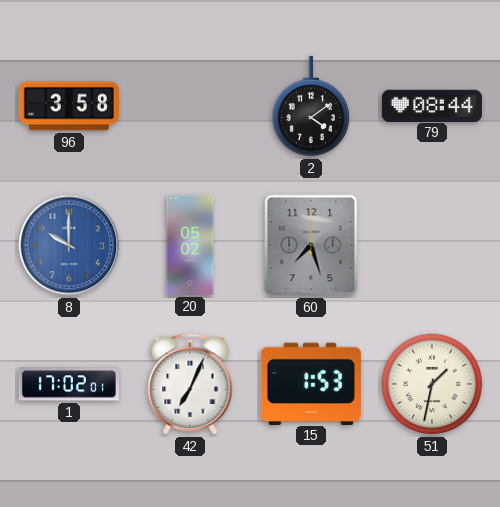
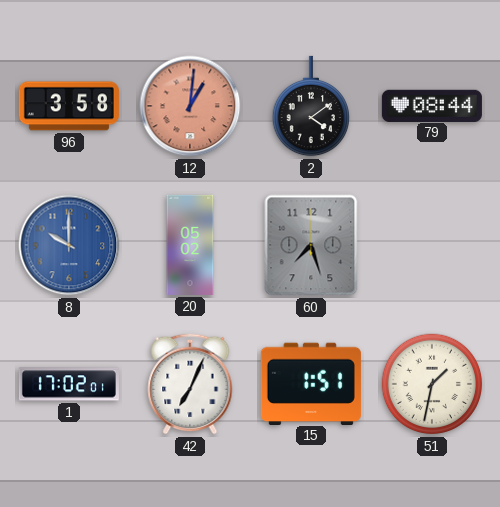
12: none -> 1:01 (190, 106)
15: 1:53 -> 1:51 (311, 383)
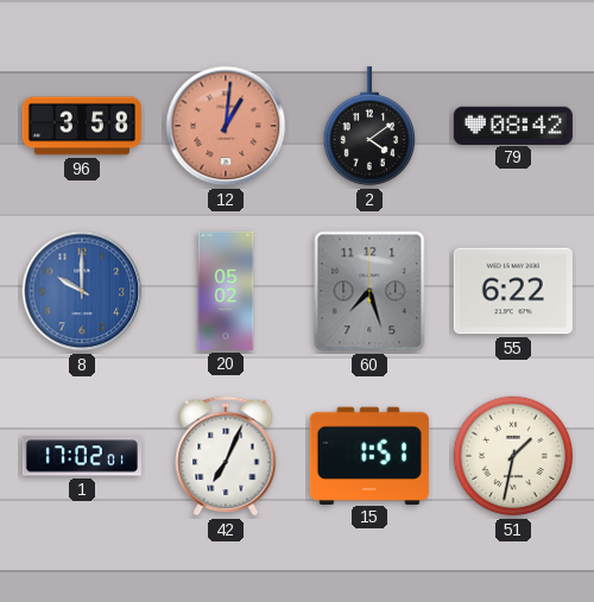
79: 08:44 -> 08:42 (513, 125)
55: none -> 6:22 (513, 291)
